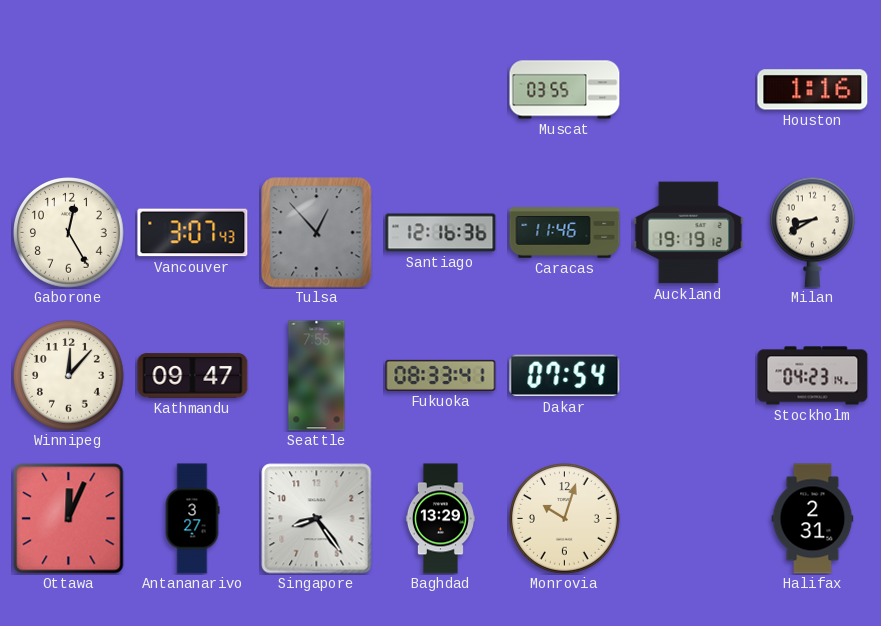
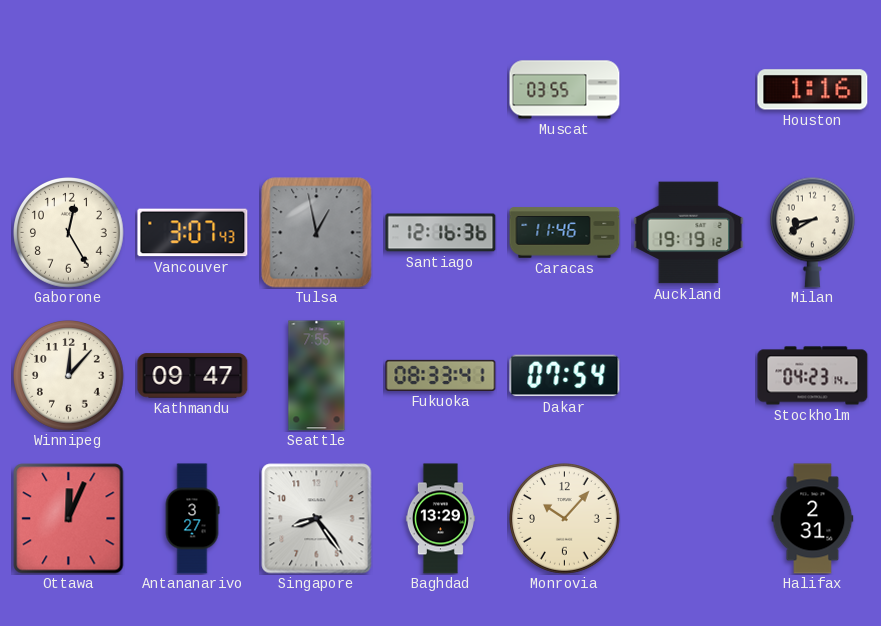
Tulsa: 12:53 -> 12:58 (317, 233)
Monrovia: 10:03 -> 10:07 (565, 519)
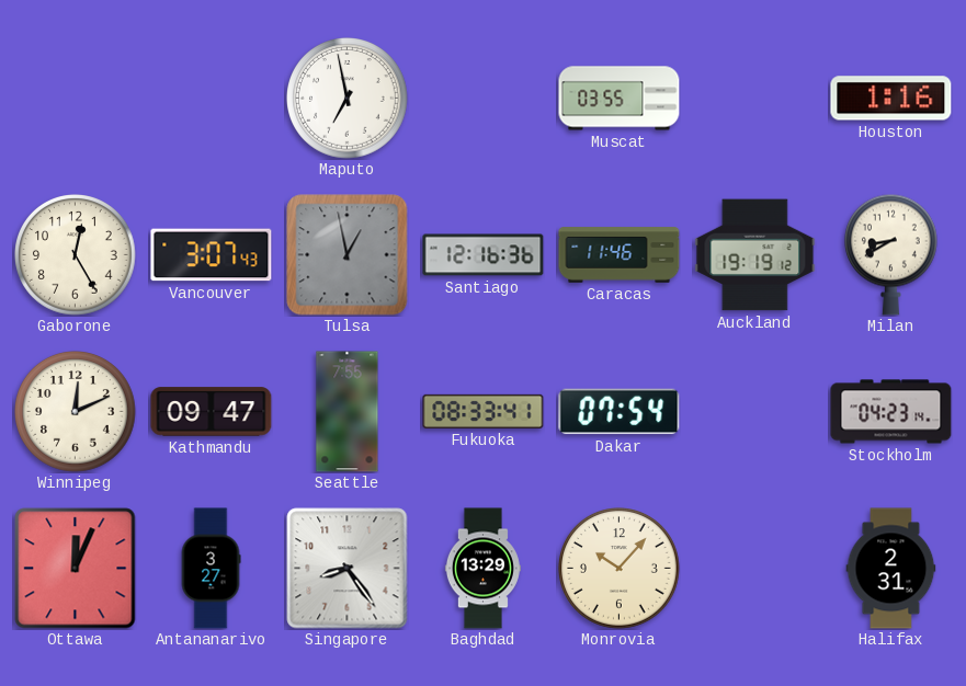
Maputo: none -> 6:58 (348, 99)
Winnipeg: 12:07 -> 12:11 (76, 412)
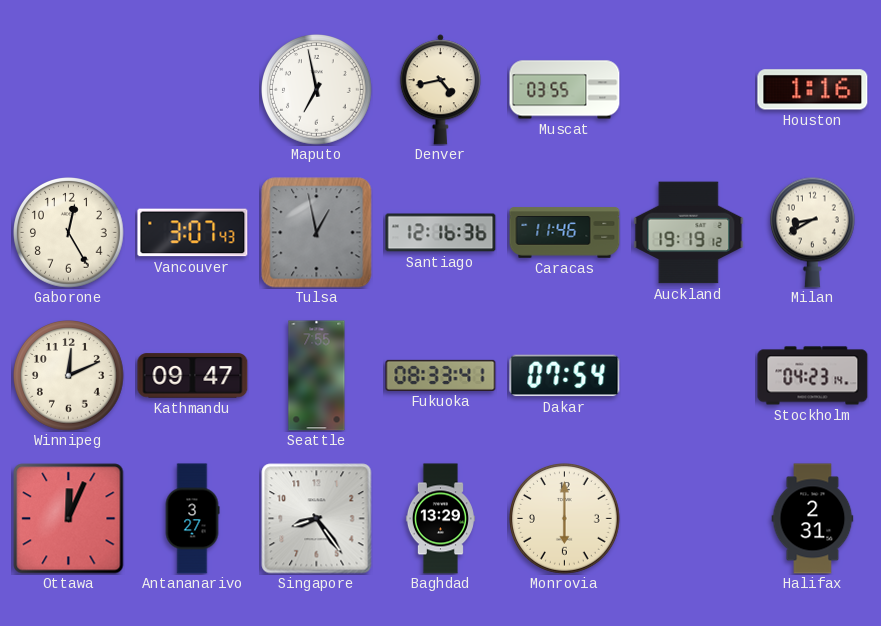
Denver: none -> 4:43 (440, 90)
Monrovia: 10:07 -> 6:00 (565, 519)
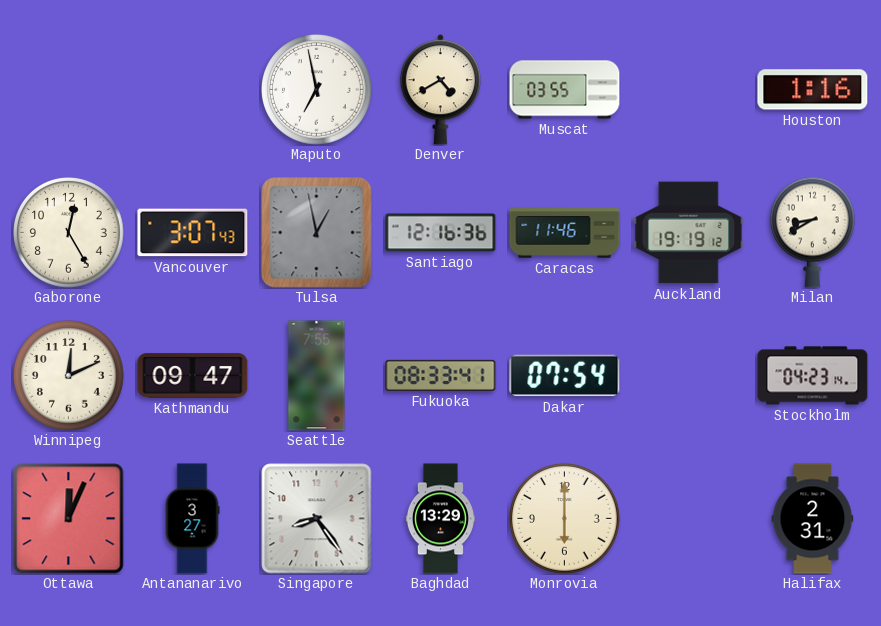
Denver: 4:43 -> 4:40 (440, 90)
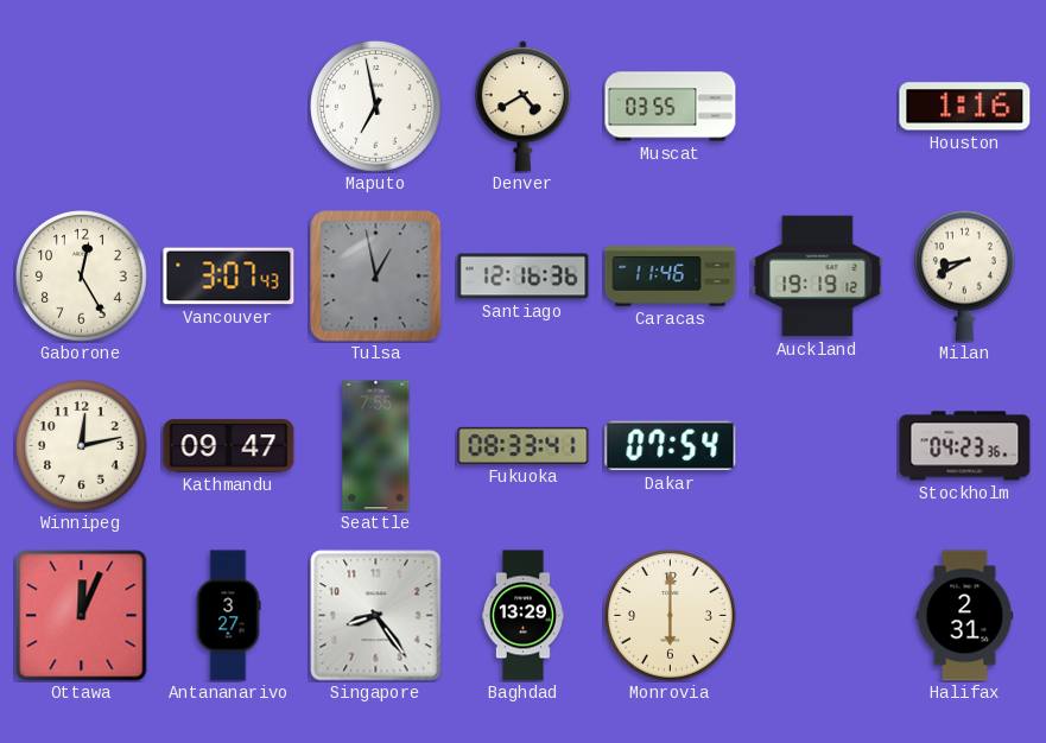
Winnipeg: 12:11 -> 12:13 (82, 446)
Stockholm: 04:23:14 -> 04:23:36 (965, 446)
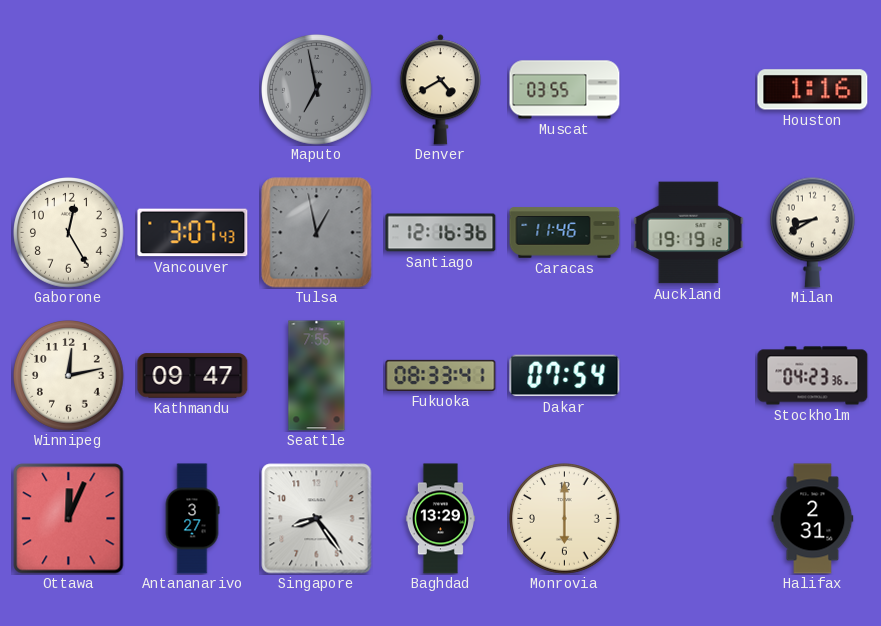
Maputo dial: white -> grey (317, 90)
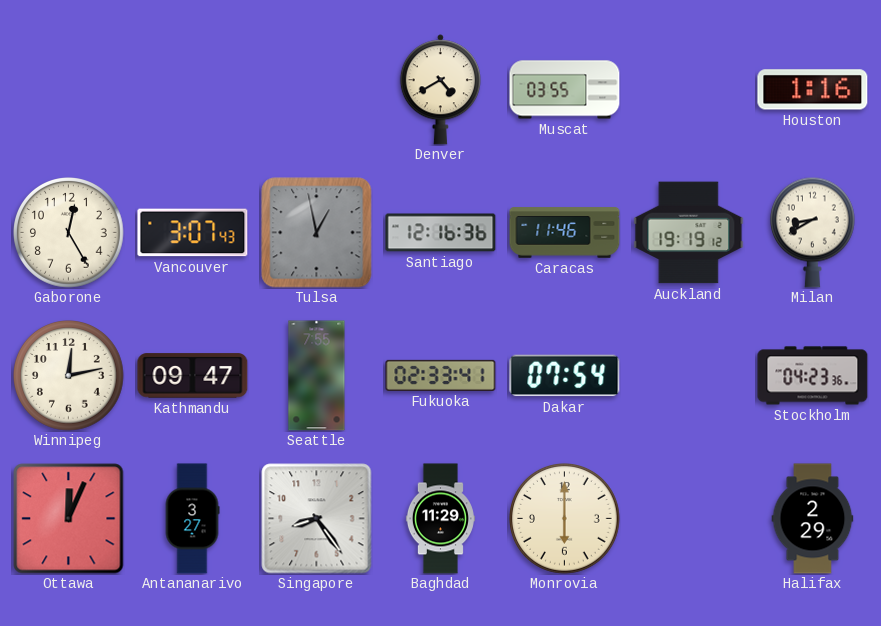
Maputo: 6:58 -> none (317, 90)
Fukuoka: 08:33 -> 02:33 (441, 375)
Baghdad: 13:29 -> 11:29 (440, 519)
Halifax: 2:31 -> 2:29 (813, 519)
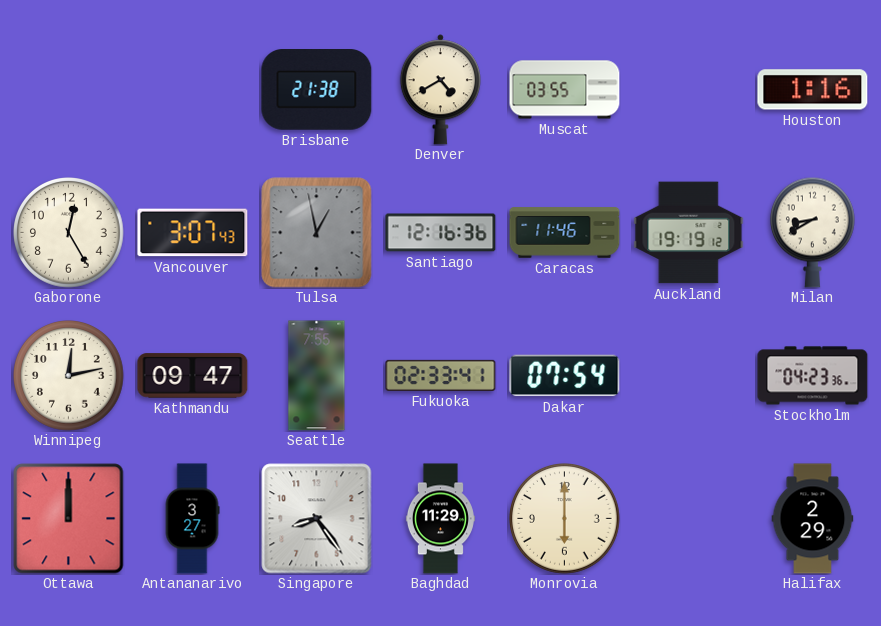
Brisbane: none -> 21:38 (317, 90)
Ottawa: 12:04 -> 12:00 (69, 519)
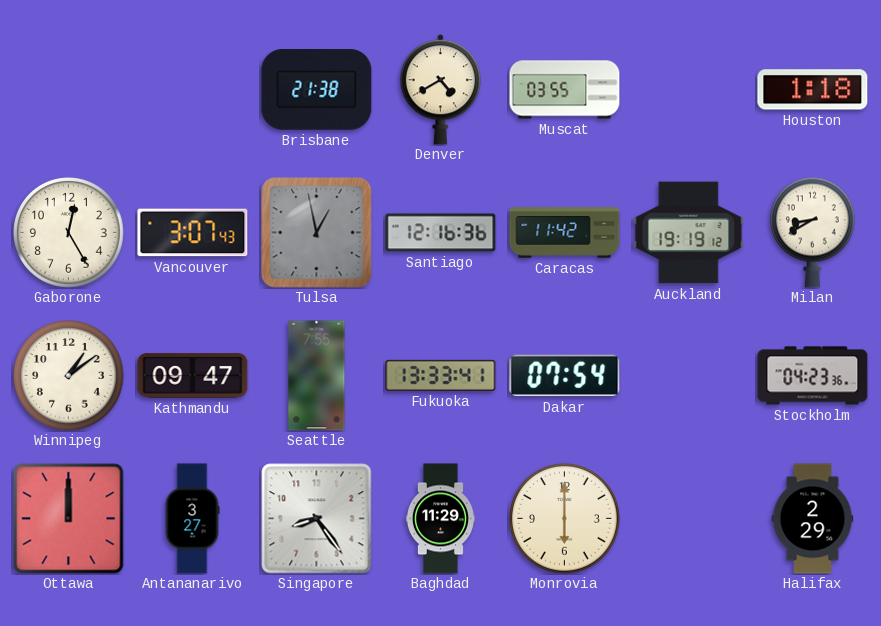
Houston: 1:16 -> 1:18 (813, 90)
Caracas: 11:46 -> 11:42 (565, 233)
Winnipeg: 12:13 -> 1:09 (69, 376)
Fukuoka: 02:33 -> 13:33 (441, 375)
